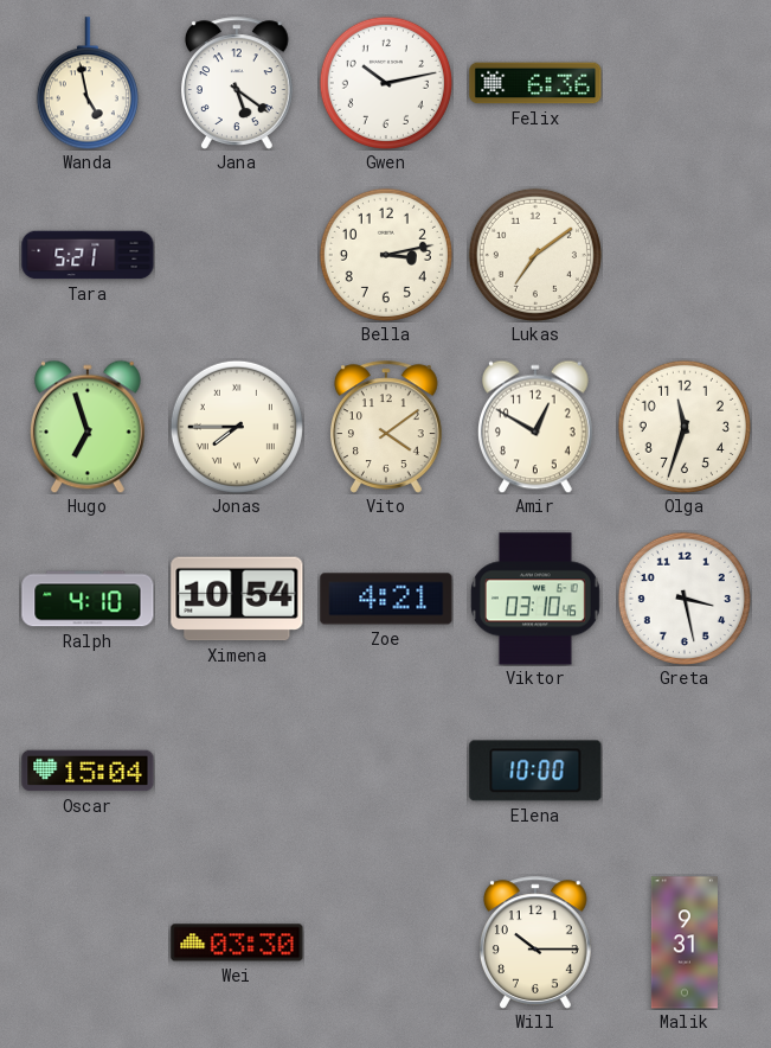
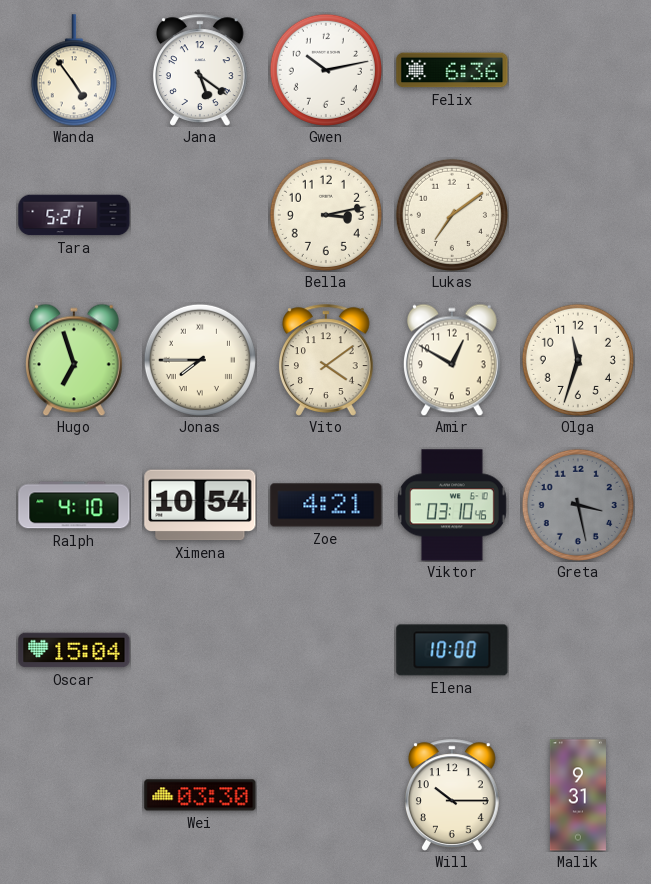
Wanda: 4:58 -> 4:54 (74, 70)
Greta dial: white -> grey (578, 505)
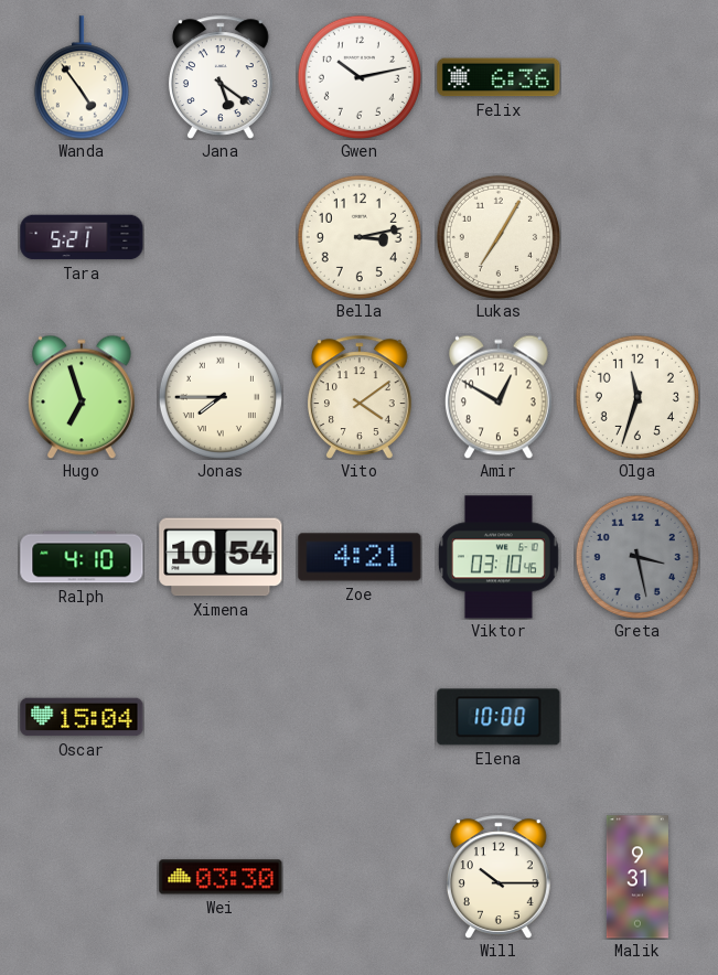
Lukas: 7:09 -> 7:05 (499, 237)
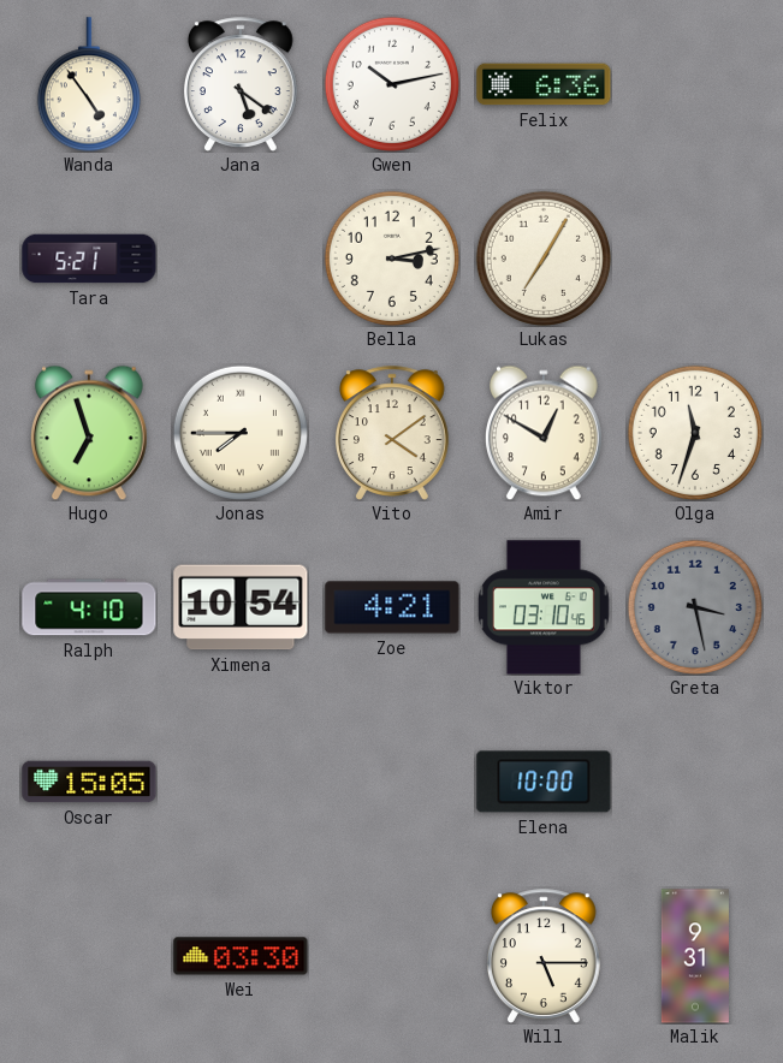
Oscar: 15:04 -> 15:05 (89, 782)
Will: 10:15 -> 5:15 (544, 956)
